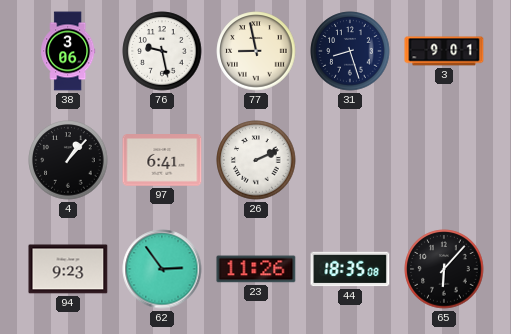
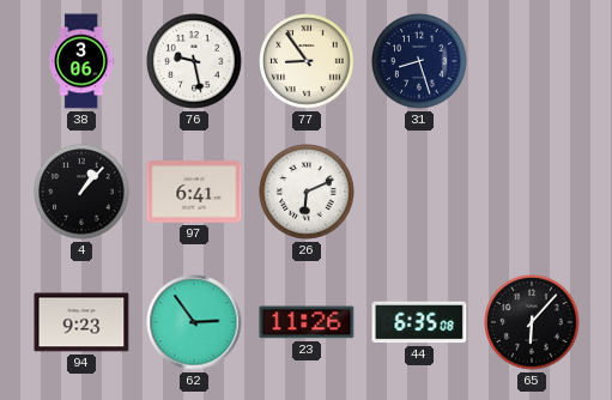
77: 8:58 -> 8:54 (307, 61)
3: 9:01 -> none (444, 51)
26: 2:11 -> 6:11 (307, 192)
44: 18:35 -> 6:35 (419, 322)
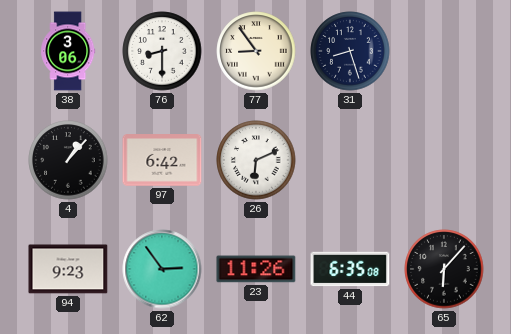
76: 9:28 -> 8:30 (162, 51)
97: 6:41 -> 6:42 (162, 160)
